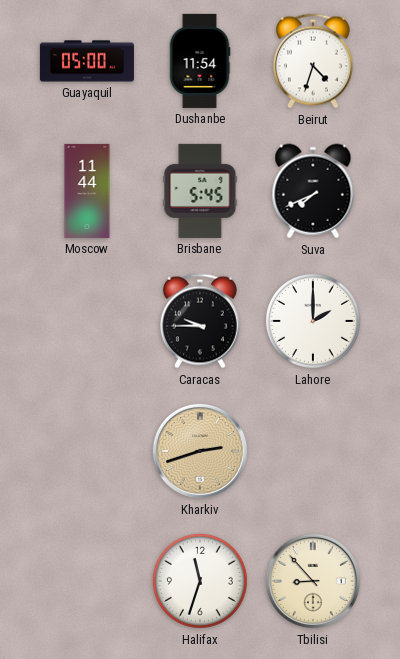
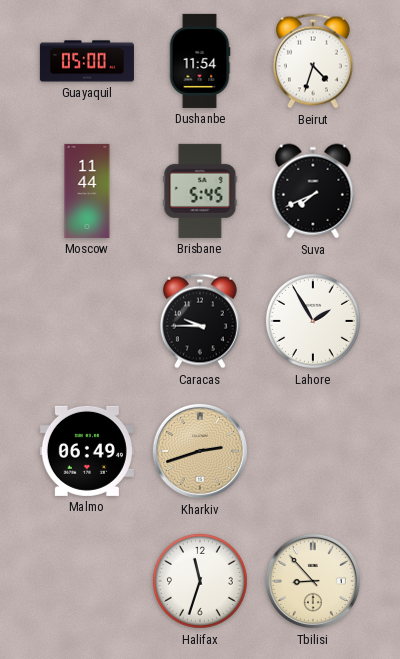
Lahore: 2:00 -> 1:55 (313, 321)
Malmo: none -> 06:49 (87, 451)
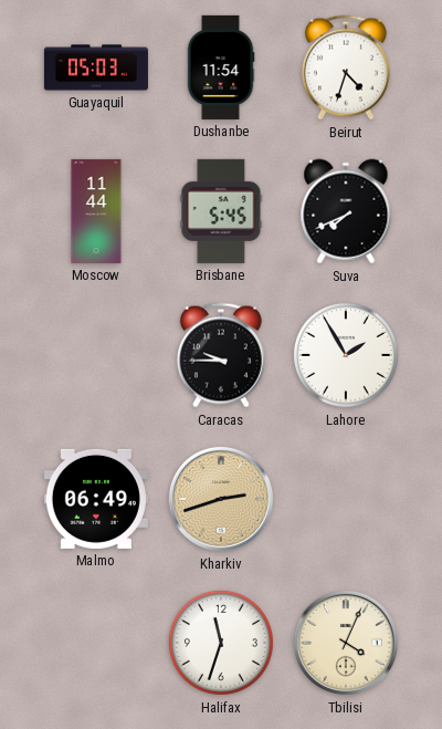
Guayaquil: 05:00 -> 05:03 (96, 67)
Tbilisi: 8:53 -> 4:04 (346, 643)
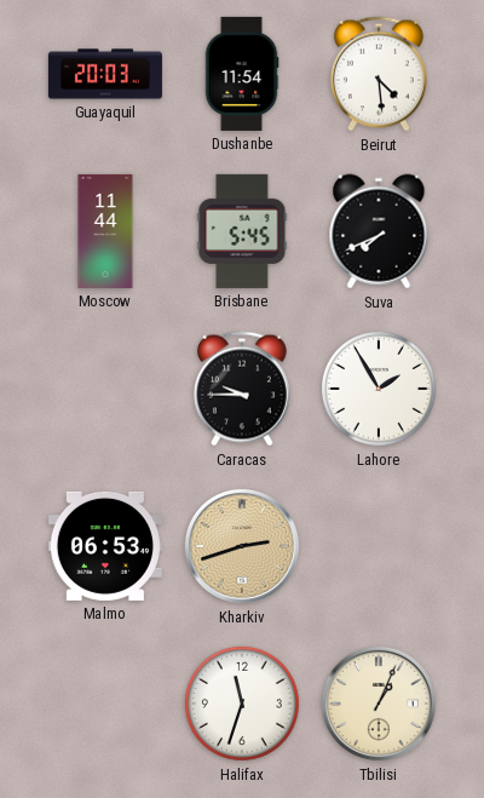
Guayaquil: 05:03 -> 20:03 (105, 74)
Beirut: 4:33 -> 4:29 (379, 74)
Malmo: 06:49 -> 06:53 (105, 546)
Tbilisi: 4:04 -> 1:04 (379, 704)
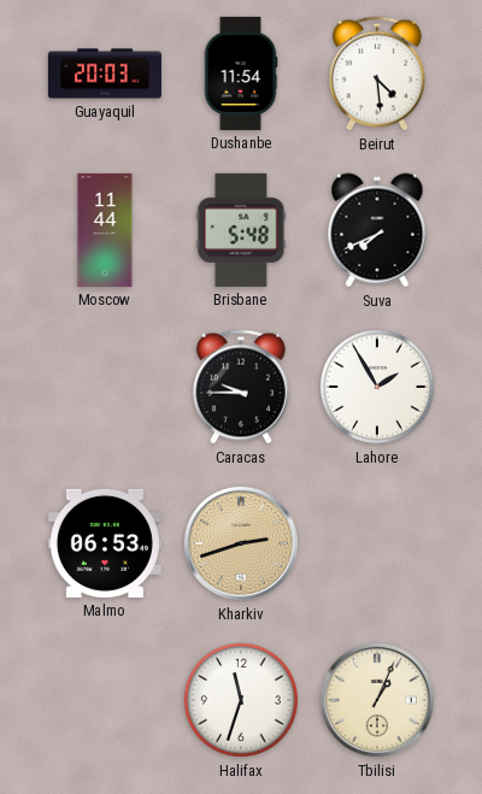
Brisbane: 5:45 -> 5:48 (241, 230)
